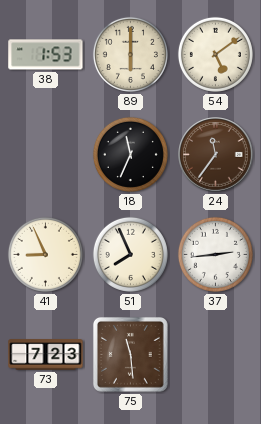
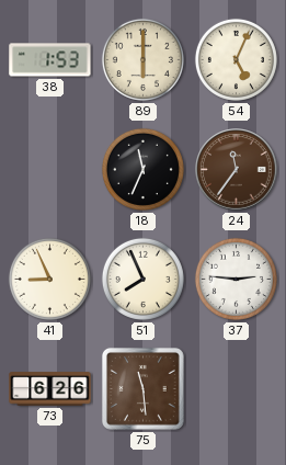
54: 5:09 -> 5:04 (236, 59)
37: 2:44 -> 2:46 (236, 279)
73: 7:23 -> 6:26 (50, 389)
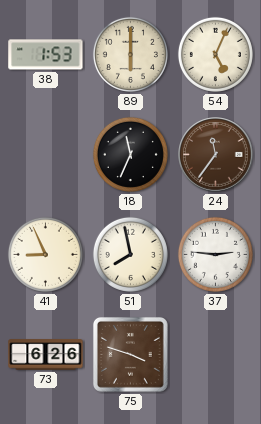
51: 7:56 -> 7:58 (130, 254)
75: 11:29 -> 3:48 (130, 354)
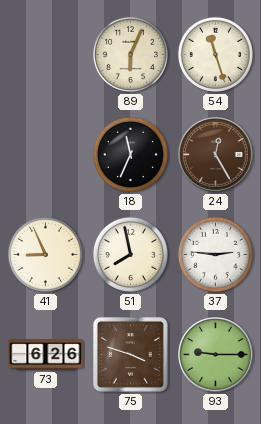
38: 1:53 -> none (46, 55)
89: 6:00 -> 6:04 (130, 54)
54: 5:04 -> 11:27 (215, 54)
24: 11:36 -> 12:25 (216, 155)
93: none -> 9:15 (216, 355)
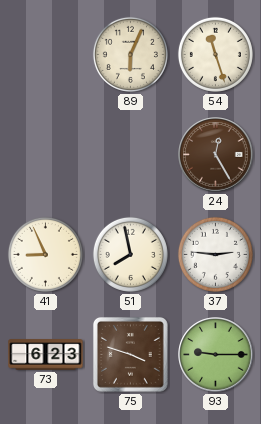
18: 11:34 -> none (130, 154)
73: 6:26 -> 6:23 (46, 355)
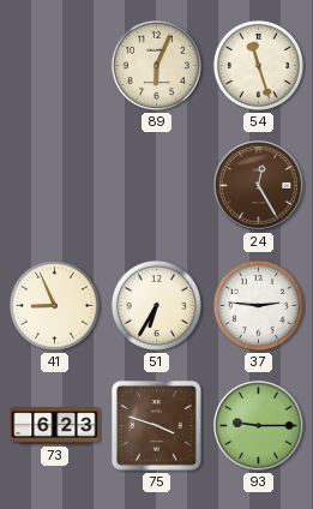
51: 7:58 -> 6:35 (156, 305)
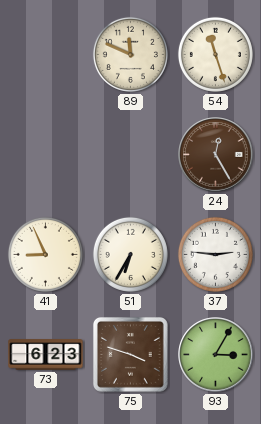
89: 6:04 -> 11:49 (130, 54)
93: 9:15 -> 3:05 (216, 355)
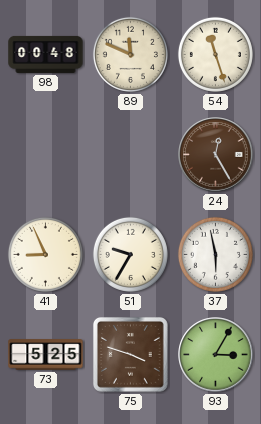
98: none -> 00:48 (46, 54)
51: 6:35 -> 9:35 (130, 254)
37: 2:46 -> 5:58 (215, 254)
73: 6:23 -> 5:25 (46, 355)
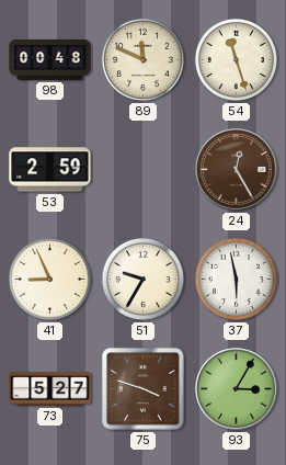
53: none -> 2:59 (50, 170)
73: 5:25 -> 5:27 (50, 389)
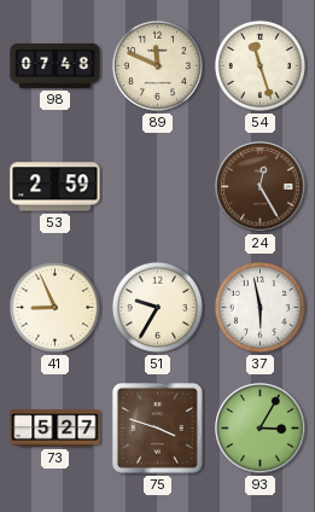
98: 00:48 -> 07:48 (56, 65)
